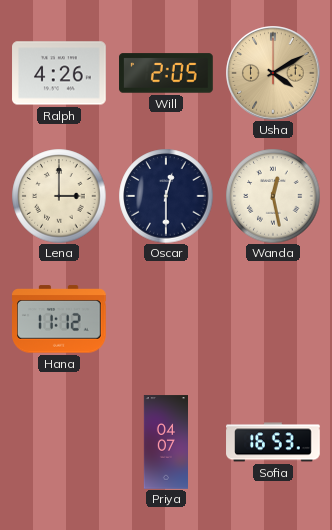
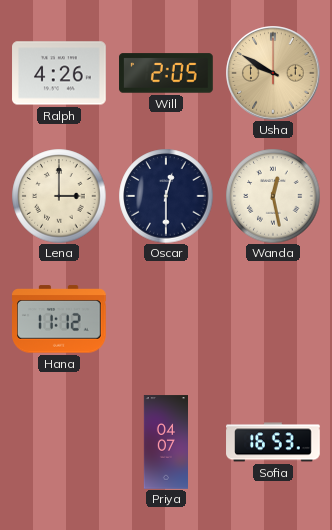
Usha: 4:10 -> 9:50 (273, 73)
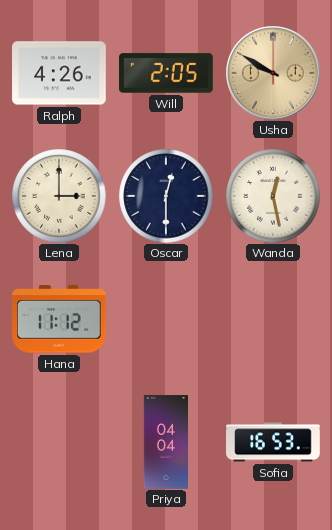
Priya: 04:07 -> 04:04 (165, 442)
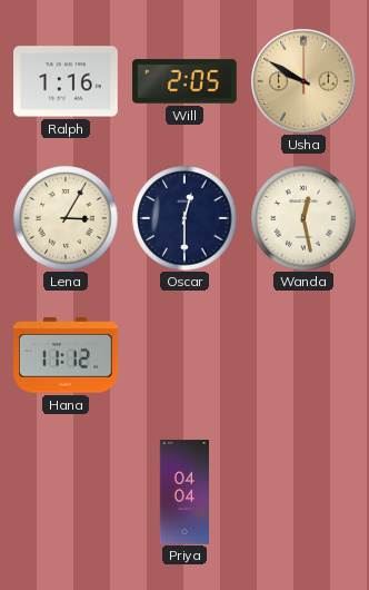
Ralph: 4:26 -> 1:16 (66, 81)
Lena: 3:00 -> 3:05 (66, 218)
Sofia: 16:53 -> none (273, 442)
